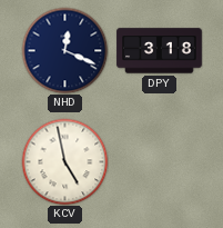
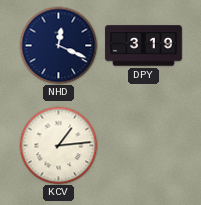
DPY: 3:18 -> 3:19 (144, 46)
KCV: 4:58 -> 1:14 (58, 145)
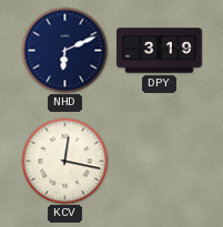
NHD: 12:19 -> 6:11 (64, 50)
KCV: 1:14 -> 12:17 (64, 161)
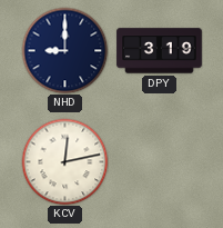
NHD: 6:11 -> 9:00 (64, 50)
KCV: 12:17 -> 12:13 (64, 161)
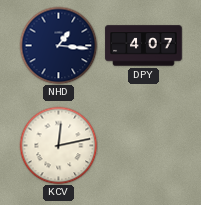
NHD: 9:00 -> 1:16 (58, 45)
DPY: 3:19 -> 4:07 (144, 46)
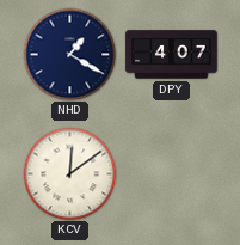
NHD: 1:16 -> 1:20 (69, 54)
KCV: 12:13 -> 12:09 (69, 173)
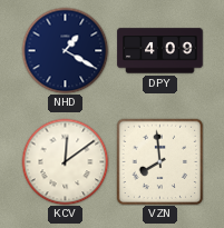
DPY: 4:07 -> 4:09 (160, 51)
VZN: none -> 7:59 (159, 161)
